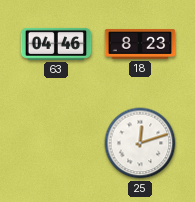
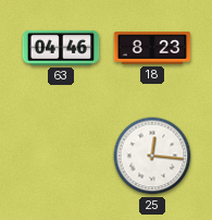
25: 12:12 -> 12:16 (152, 156)
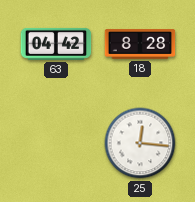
63: 04:46 -> 04:42 (56, 44)
18: 8:23 -> 8:28 (140, 44)
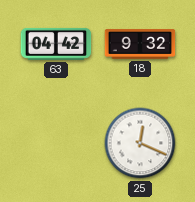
18: 8:28 -> 9:32 (140, 44)
25: 12:16 -> 12:19 (140, 143)
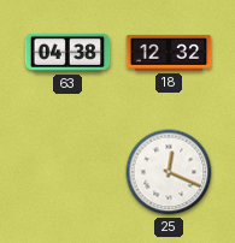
63: 04:42 -> 04:38 (67, 53)
18: 9:32 -> 12:32 (169, 53)
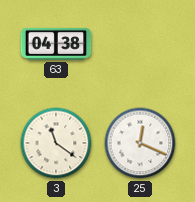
18: 12:32 -> none (169, 53)
3: none -> 11:21 (56, 143)
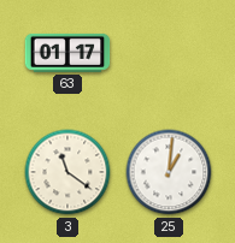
63: 04:38 -> 01:17 (67, 53)
25: 12:19 -> 1:01 (169, 172)
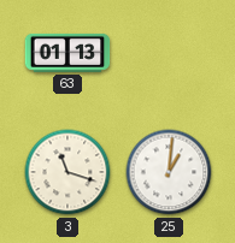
63: 01:17 -> 01:13 (67, 53)
3: 11:21 -> 11:18 (67, 172)
